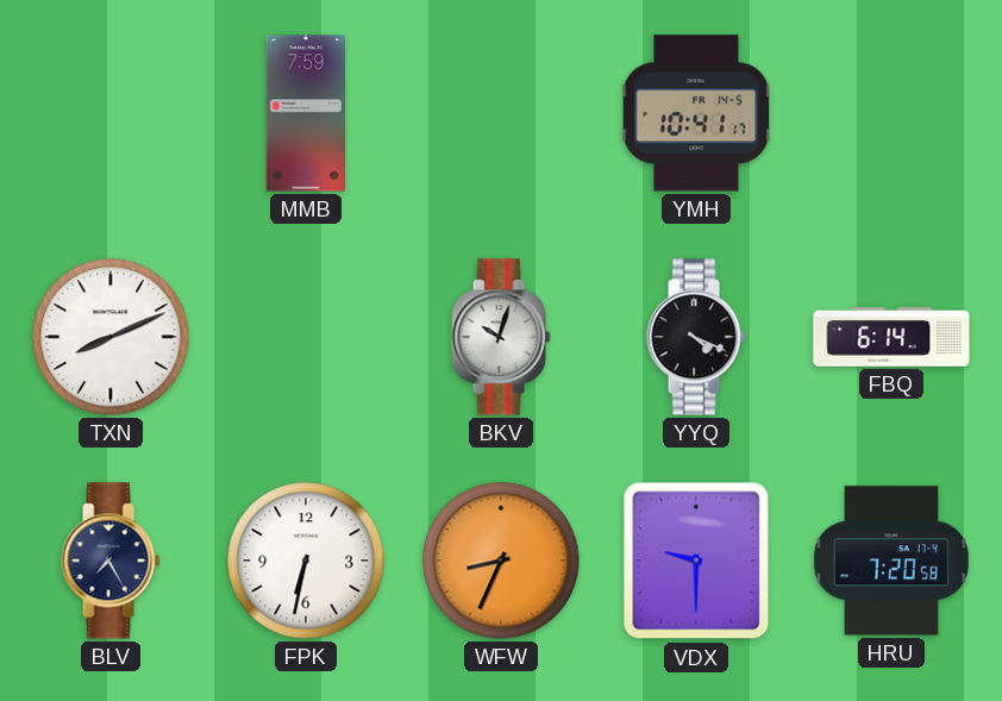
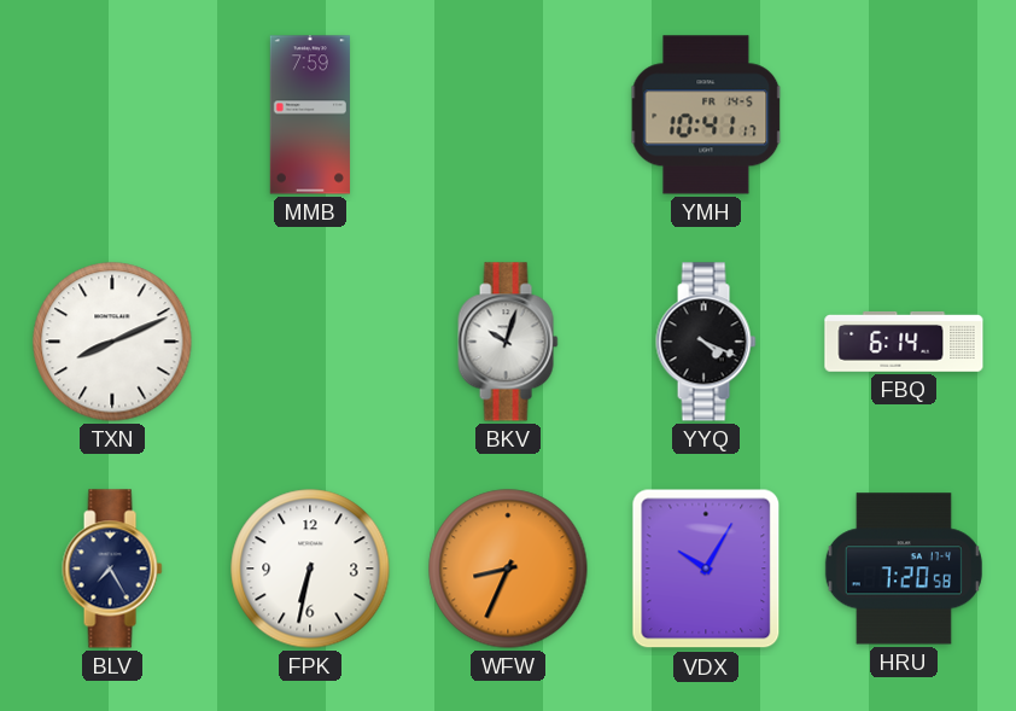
VDX: 9:30 -> 10:05 (706, 569)
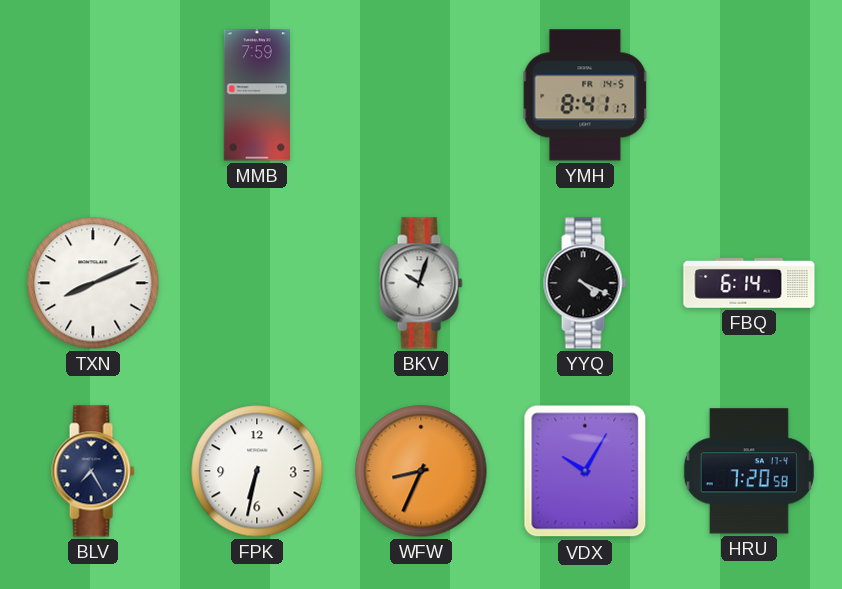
YMH: 10:41 -> 8:41 (585, 95)
